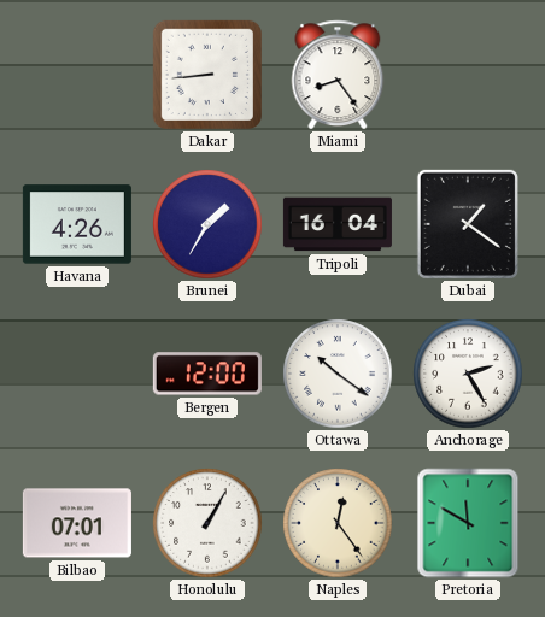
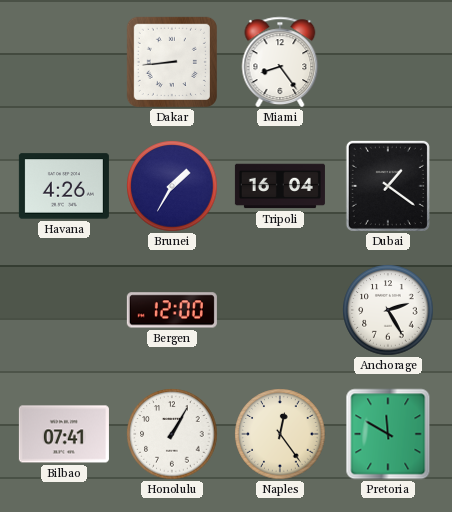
Ottawa: 10:21 -> none (338, 374)
Bilbao: 07:01 -> 07:41 (64, 434)
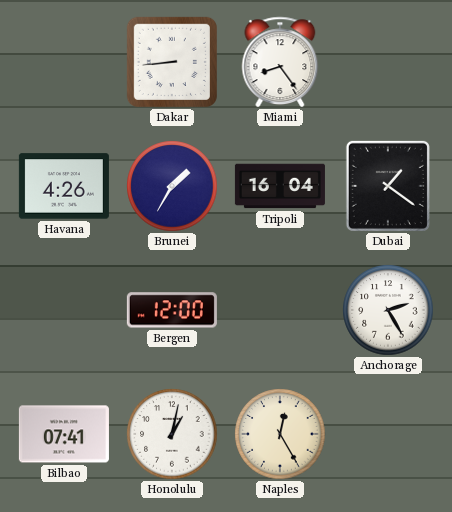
Honolulu: 1:05 -> 1:02 (172, 434)
Naples: 12:24 -> 12:25 (280, 434)
Pretoria: 11:50 -> none (388, 434)
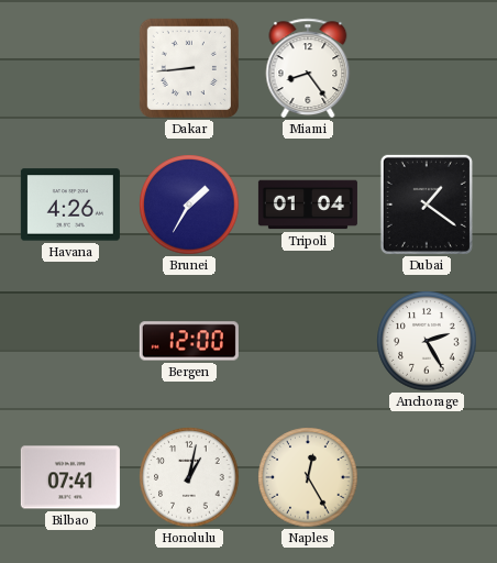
Tripoli: 16:04 -> 01:04 (308, 205)
